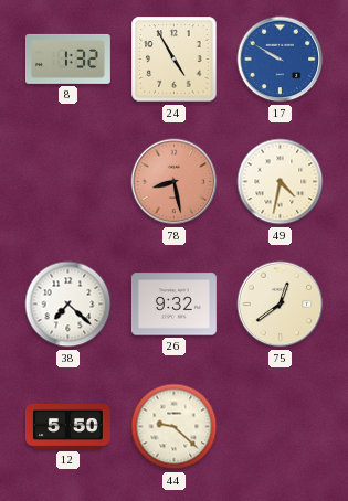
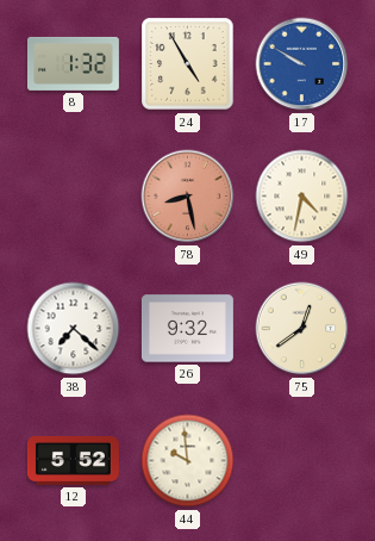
12: 5:50 -> 5:52 (73, 460)
44: 9:22 -> 9:59 (188, 461)
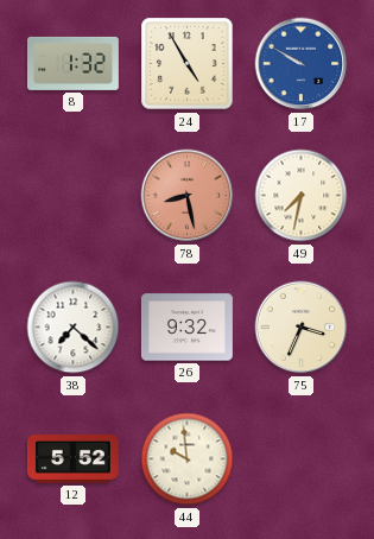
49: 4:32 -> 7:32 (302, 196)
75: 12:39 -> 3:34 (302, 328)
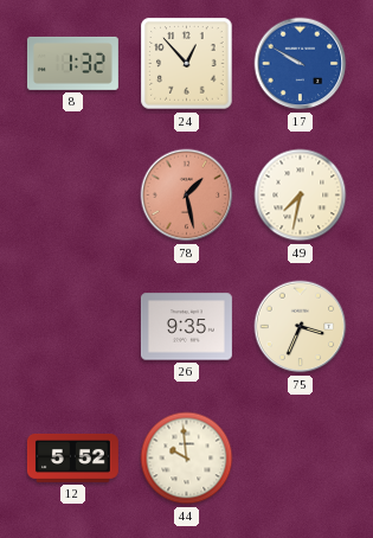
24: 4:55 -> 12:53 (187, 64)
78: 8:28 -> 1:28 (187, 196)
38: 7:22 -> none (74, 328)
26: 9:32 -> 9:35 (186, 327)
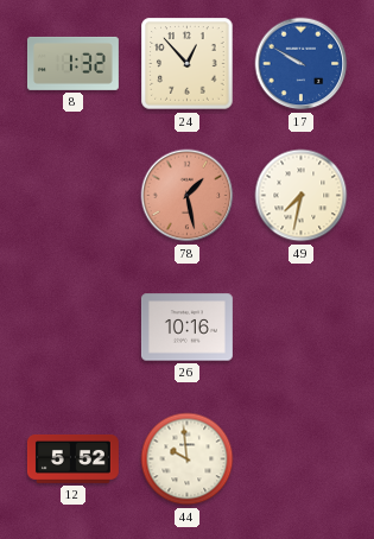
26: 9:35 -> 10:16 (186, 328)
75: 3:34 -> none (301, 327)
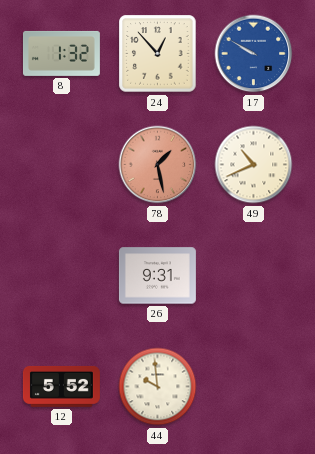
49: 7:32 -> 10:41 (254, 165)
26: 10:16 -> 9:31 (157, 276)
